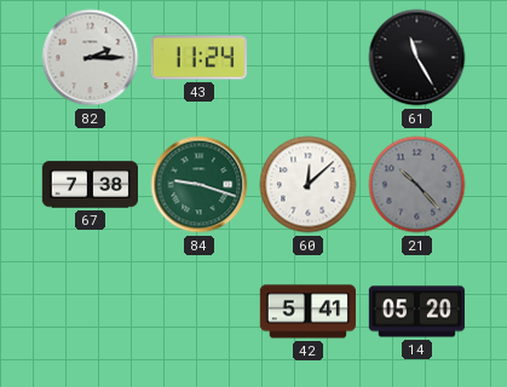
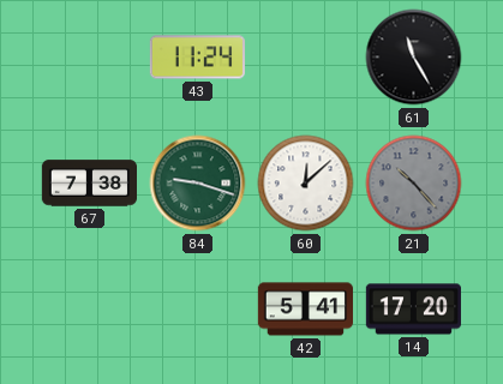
82: 2:15 -> none (91, 58)
14: 05:20 -> 17:20 (413, 310)
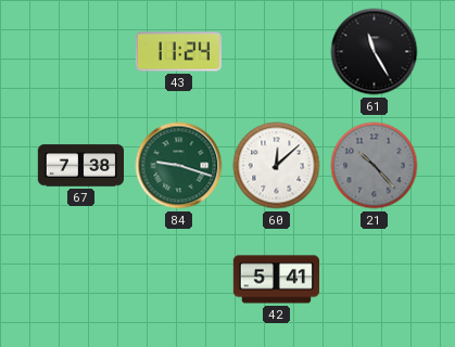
14: 17:20 -> none (413, 310)
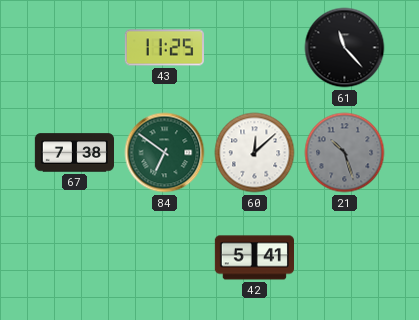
43: 11:24 -> 11:25 (164, 48)
61: 11:25 -> 11:23 (345, 48)
84: 9:18 -> 6:51 (165, 153)
21: 10:23 -> 10:27 (345, 153)
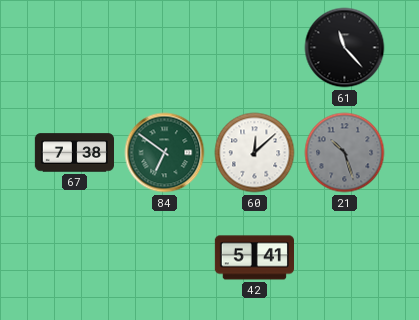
43: 11:25 -> none (164, 48)
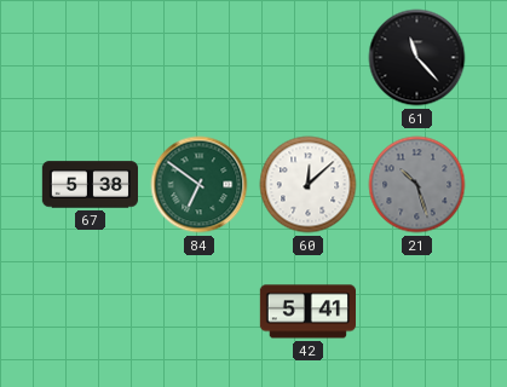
67: 7:38 -> 5:38 (90, 185)
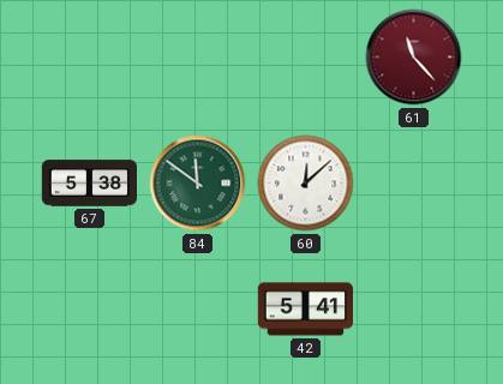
61 dial: black -> burgundy (414, 58)
84: 6:51 -> 11:51 (198, 184)
21: 10:27 -> none (417, 185)
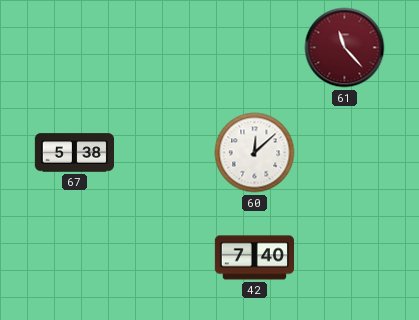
84: 11:51 -> none (198, 184)
42: 5:41 -> 7:40 (254, 258)
